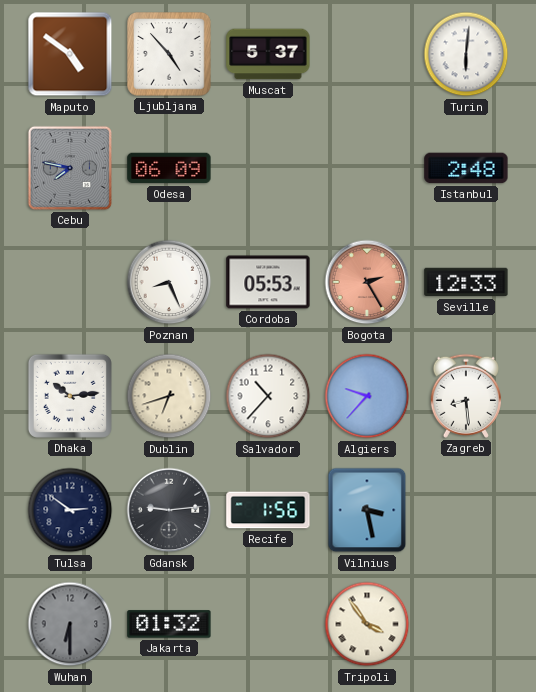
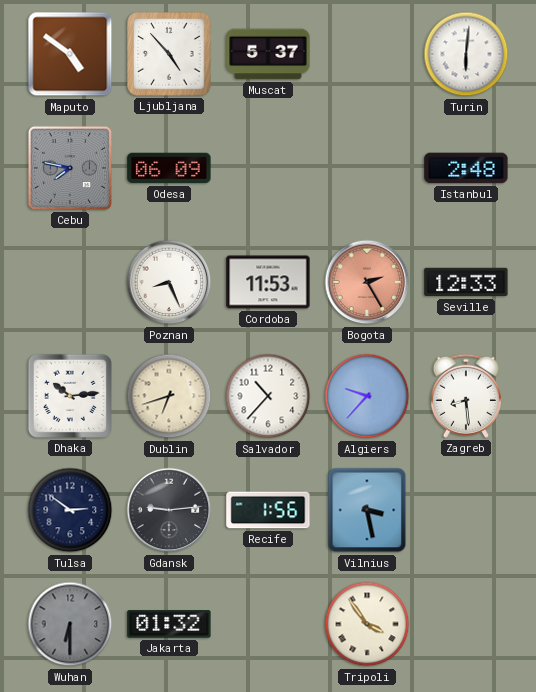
Cordoba: 05:53 -> 11:53 (268, 282)
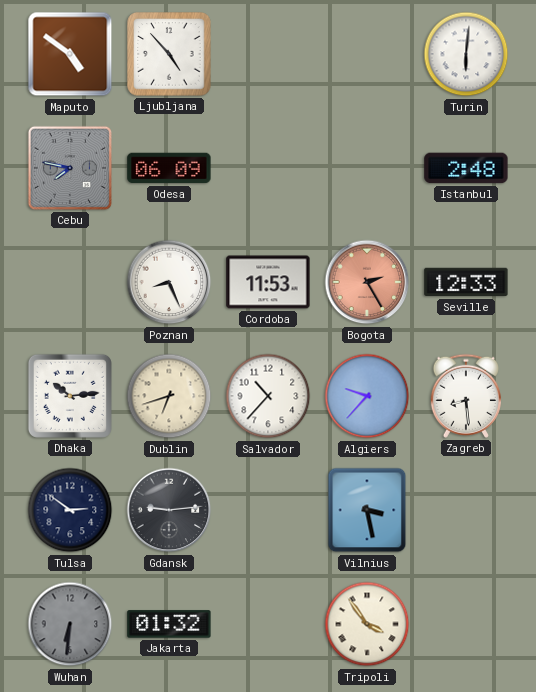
Muscat: 5:37 -> none (268, 54)
Recife: 1:56 -> none (268, 510)
Wuhan: 6:30 -> 6:31 (70, 624)
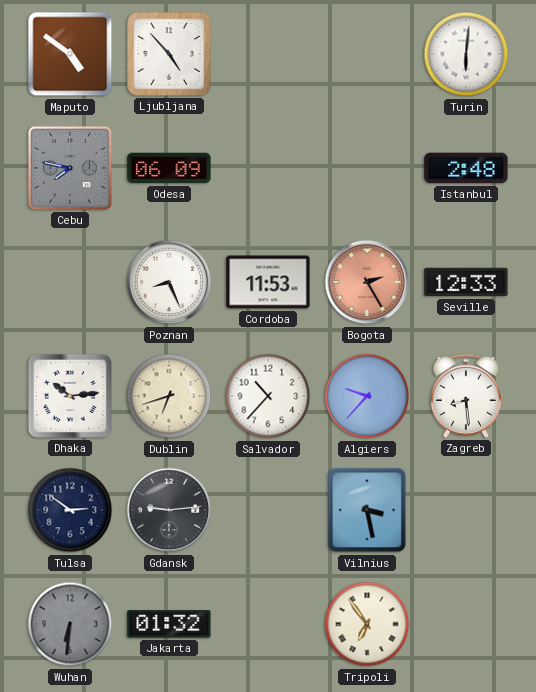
Tripoli: 3:54 -> 6:54 (367, 624)
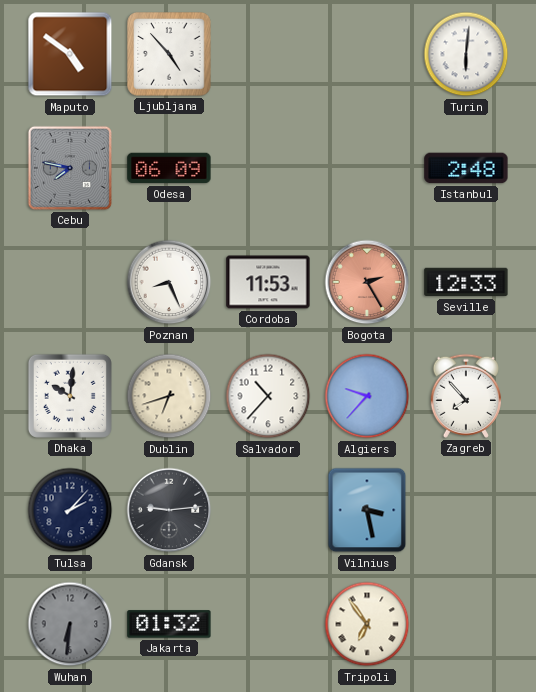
Dhaka: 10:14 -> 10:01 (70, 396)
Zagreb: 8:29 -> 7:53 (466, 396)
Tulsa: 2:51 -> 2:07 (70, 510)
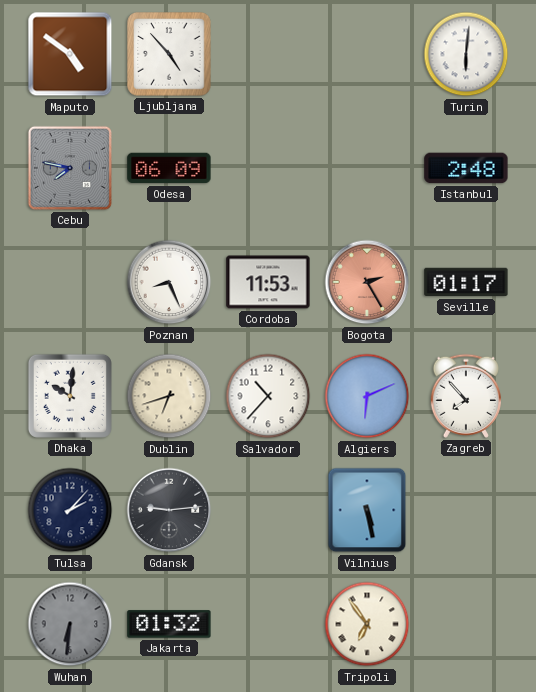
Seville: 12:33 -> 01:17 (466, 282)
Algiers: 9:37 -> 6:11 (367, 396)
Vilnius: 3:28 -> 5:28 (367, 510)
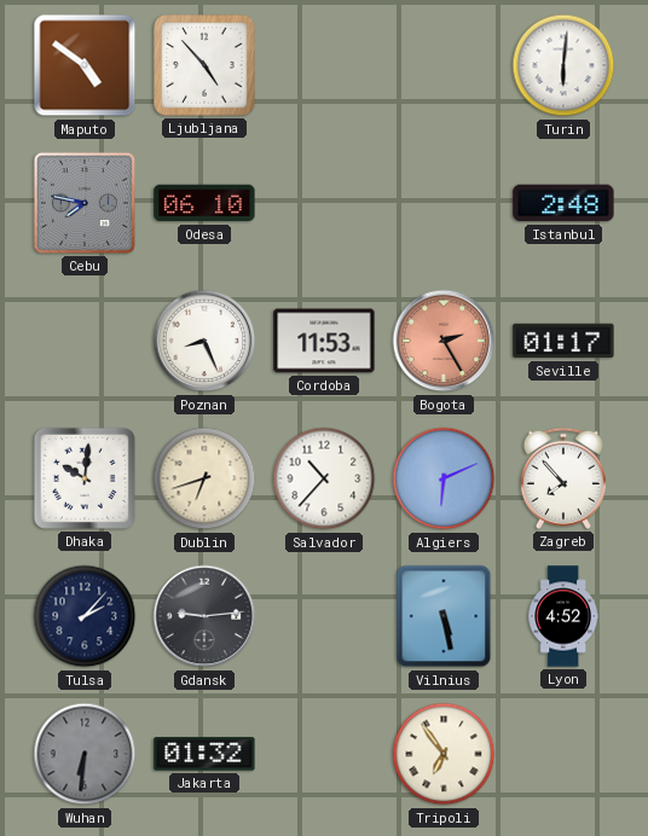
Odesa: 06:09 -> 06:10 (204, 203)
Lyon: none -> 4:52 (562, 616)
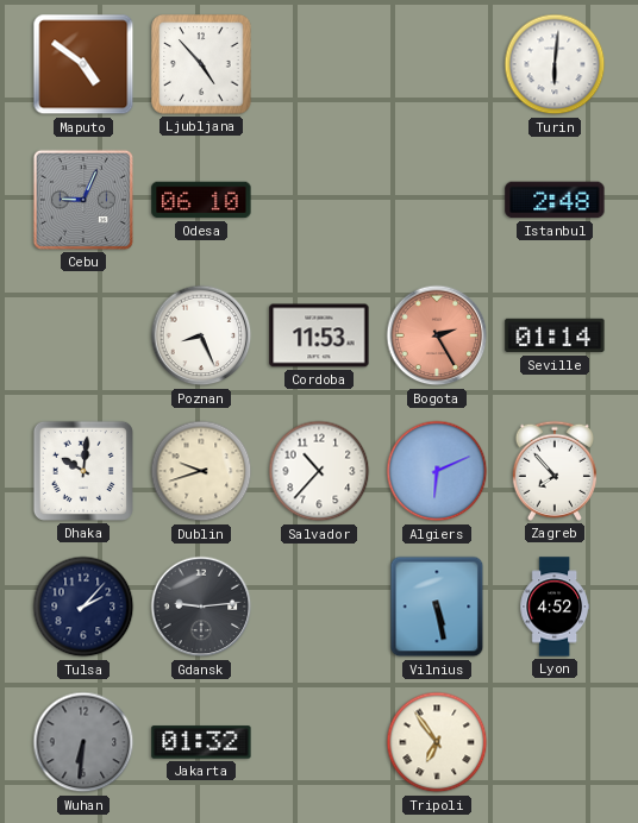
Cebu: 7:47 -> 9:04 (83, 200)
Seville: 01:17 -> 01:14 (555, 335)
Dublin: 6:42 -> 9:42 (201, 471)
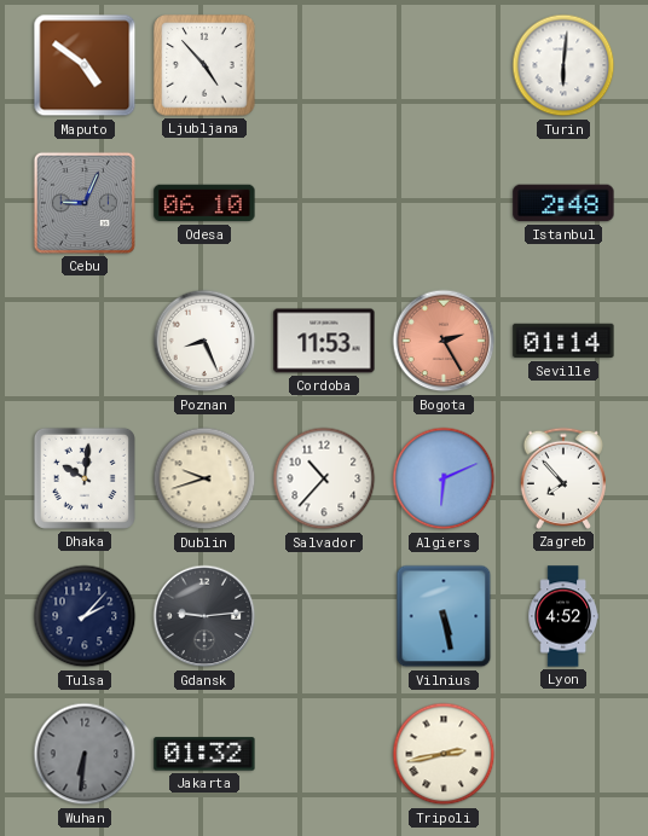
Tripoli: 6:54 -> 2:43 (444, 754)
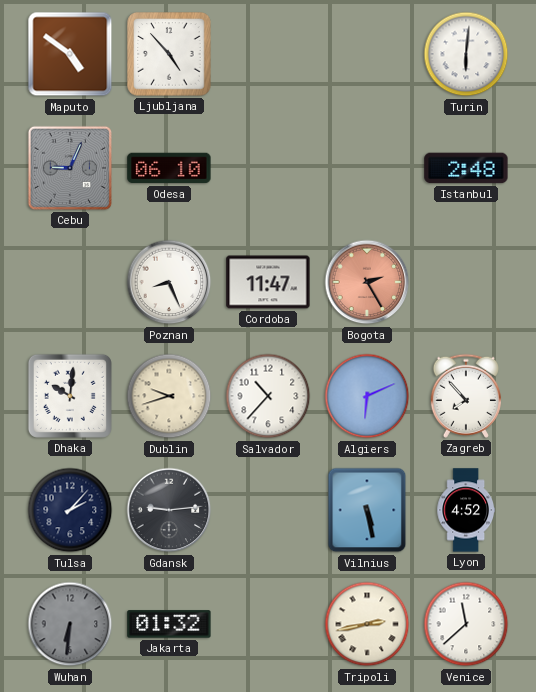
Cordoba: 11:53 -> 11:47 (268, 282)
Seville: 01:14 -> none (563, 341)
Venice: none -> 11:38 (466, 624)
